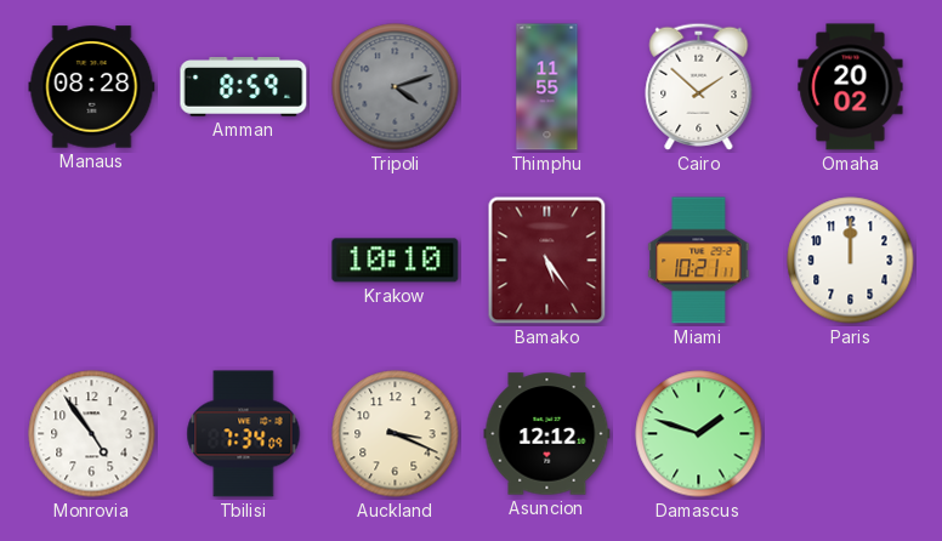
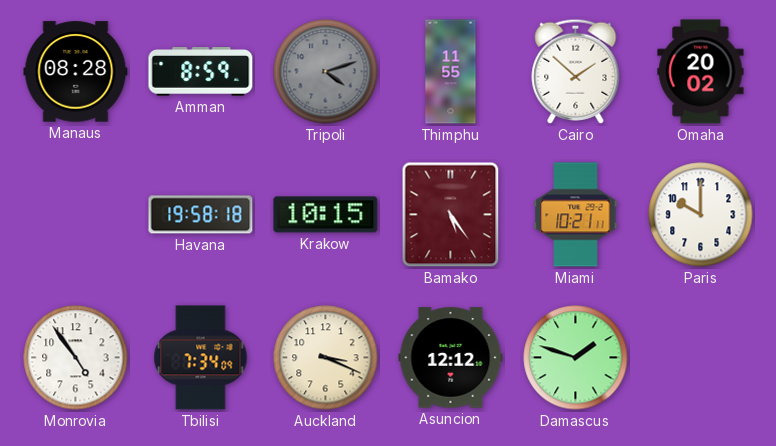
Havana: none -> 19:58 (201, 215)
Krakow: 10:10 -> 10:15 (326, 215)
Paris: 12:00 -> 10:00 (701, 215)
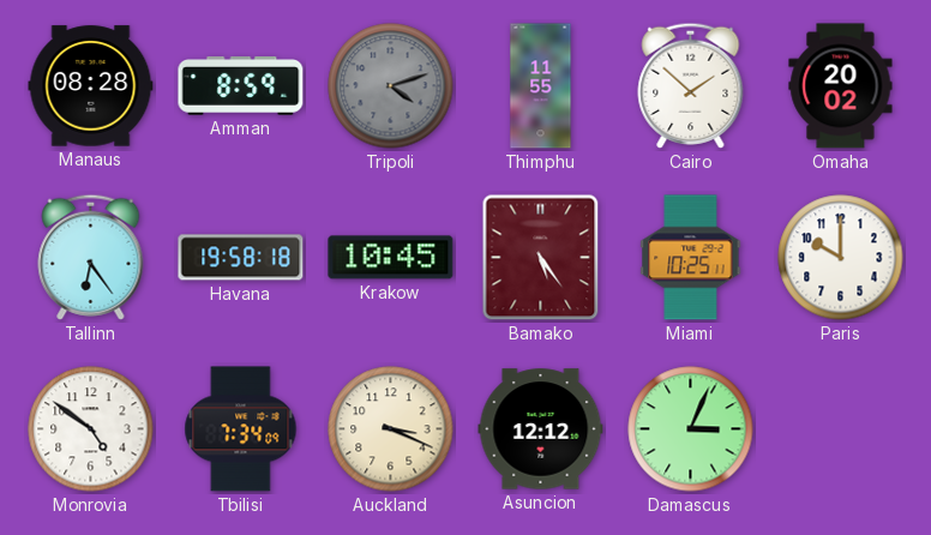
Tallinn: none -> 6:24 (91, 257)
Krakow: 10:15 -> 10:45 (391, 258)
Miami: 10:21 -> 10:25 (691, 258)
Monrovia: 4:54 -> 4:51 (91, 429)
Damascus: 1:48 -> 3:04 (691, 429)
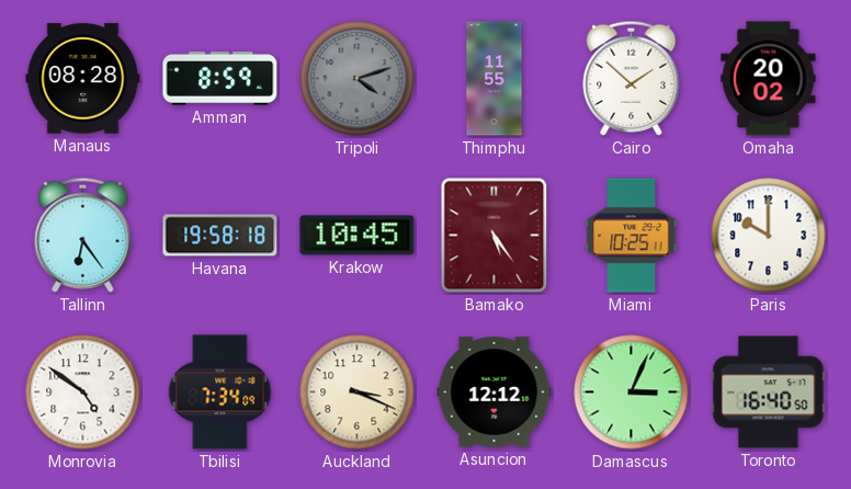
Toronto: none -> 16:40 (769, 393)
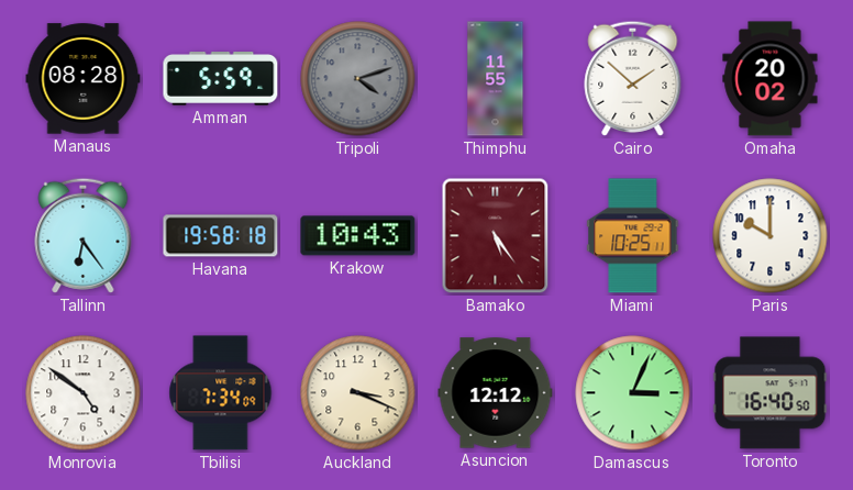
Amman: 8:59 -> 5:59 (221, 79)
Krakow: 10:45 -> 10:43 (358, 236)
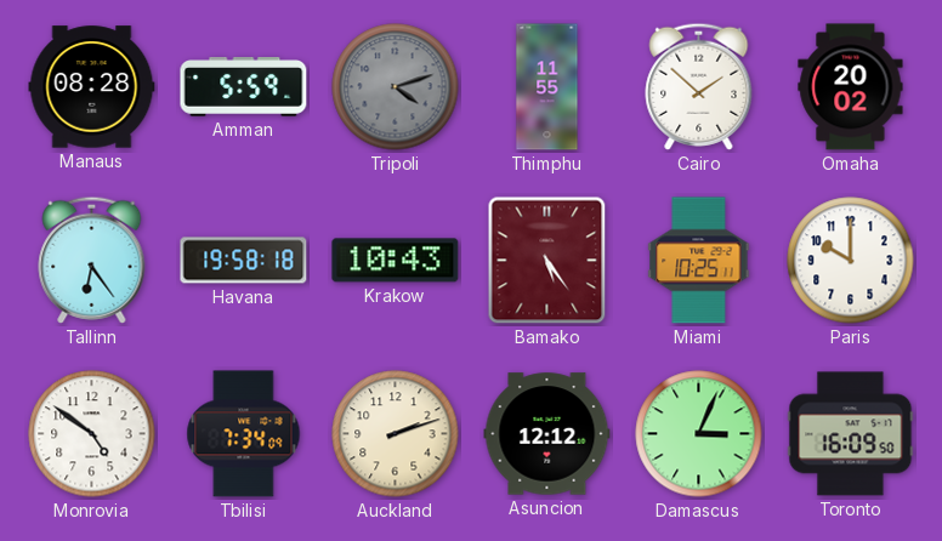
Auckland: 3:19 -> 2:12 (396, 434)
Toronto: 16:40 -> 16:09 (851, 434)
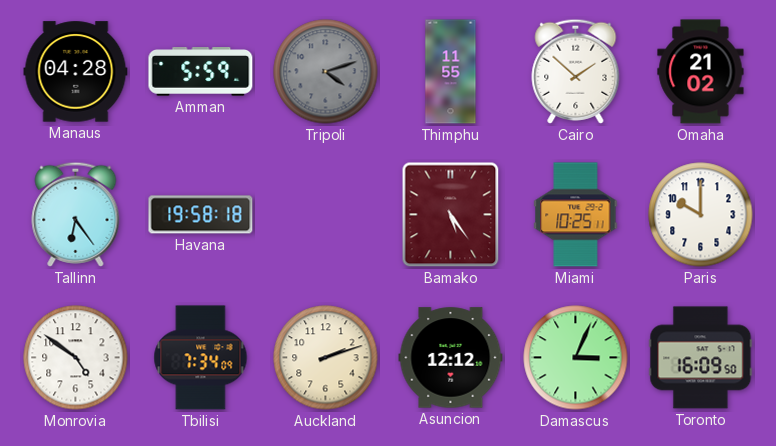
Manaus: 08:28 -> 04:28 (76, 72)
Omaha: 20:02 -> 21:02 (701, 72)
Krakow: 10:43 -> none (396, 261)
